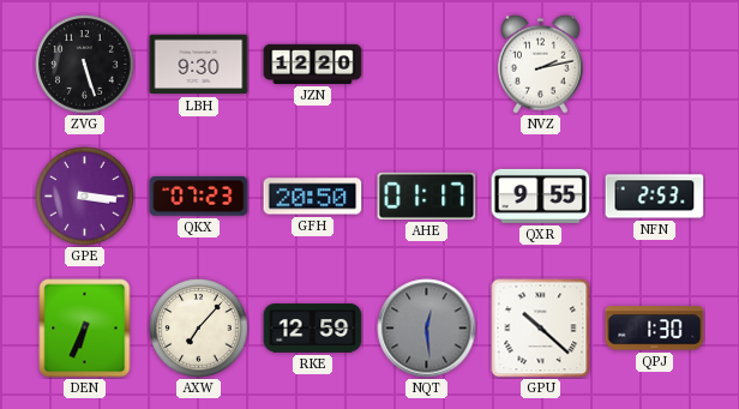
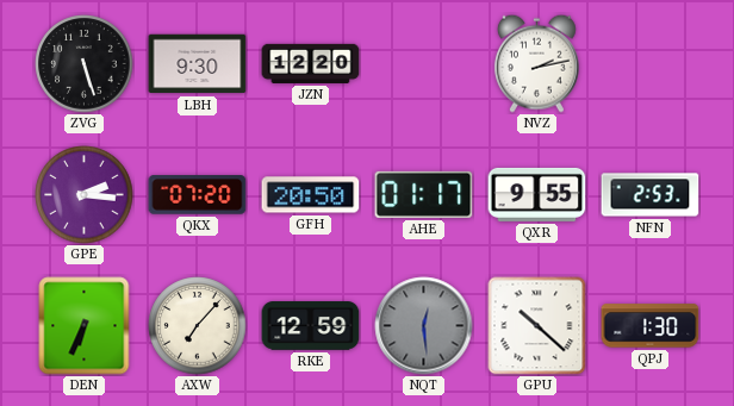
GPE: 3:16 -> 2:16 (85, 195)
QKX: 07:23 -> 07:20 (198, 195)
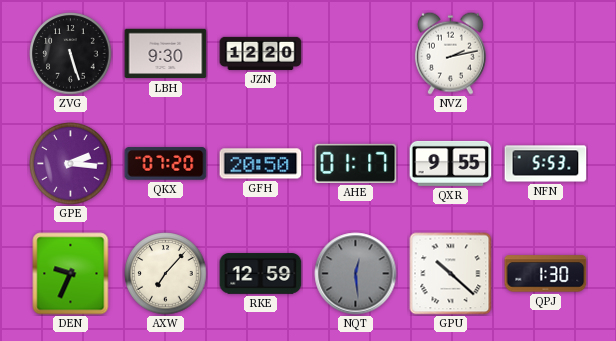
NFN: 2:53 -> 5:53 (546, 164)
DEN: 6:34 -> 9:34 (71, 274)
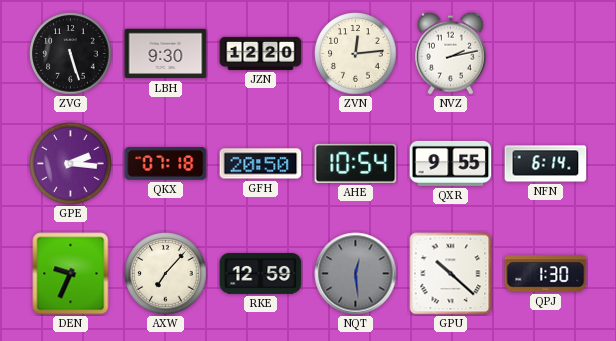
ZVN: none -> 12:14 (356, 54)
QKX: 07:20 -> 07:18 (166, 164)
AHE: 01:17 -> 10:54 (356, 163)
NFN: 5:53 -> 6:14 (546, 164)
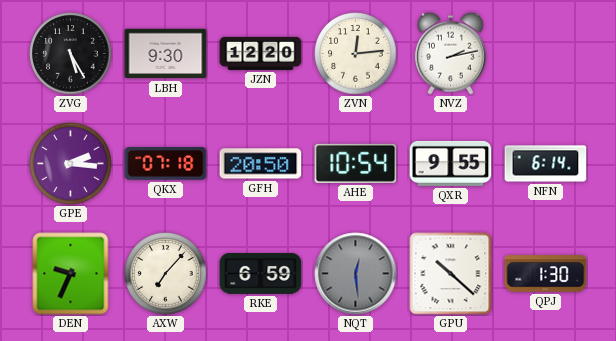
ZVG: 5:27 -> 5:25 (71, 54)
RKE: 12:59 -> 6:59 (261, 274)
